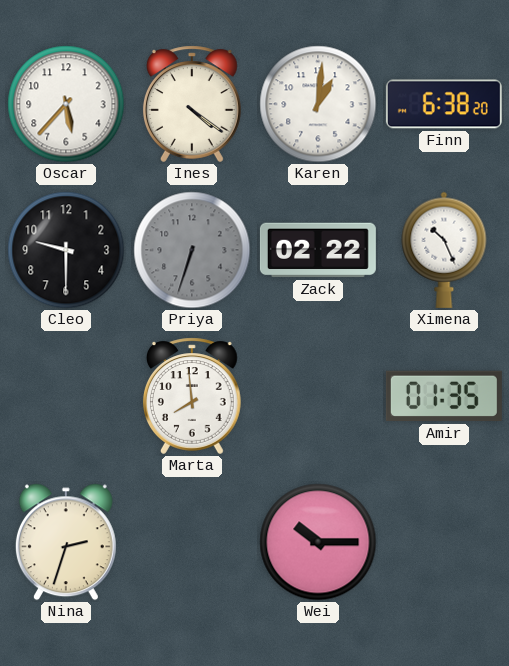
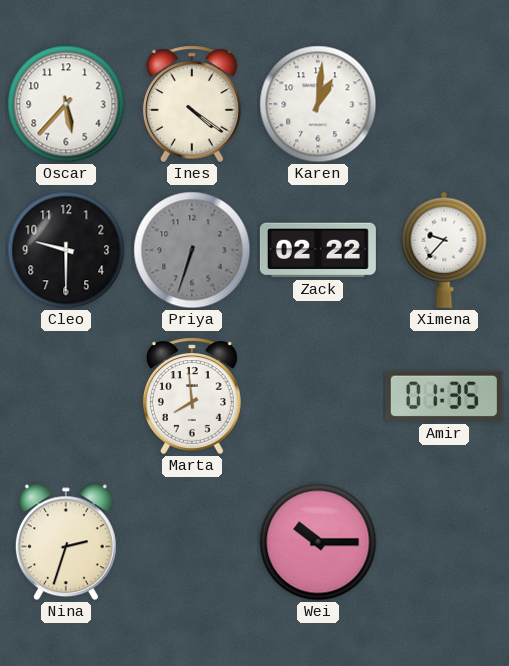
Finn: 6:38 -> none (444, 104)
Ximena: 10:26 -> 9:37 (444, 250)
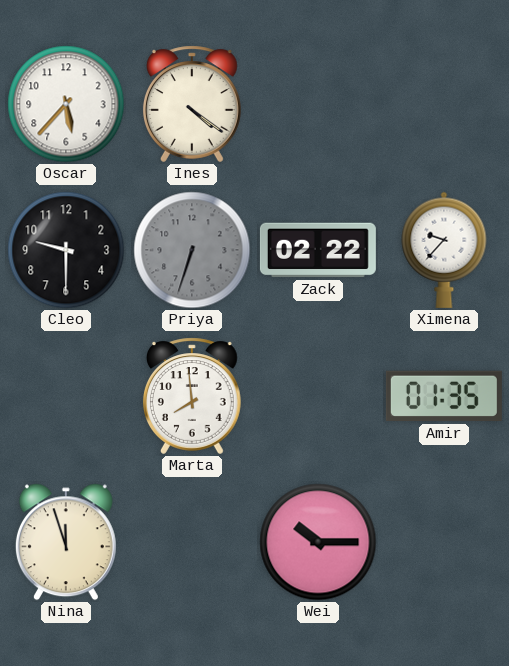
Karen: 1:01 -> none (318, 104)
Nina: 2:33 -> 11:57 (66, 542)
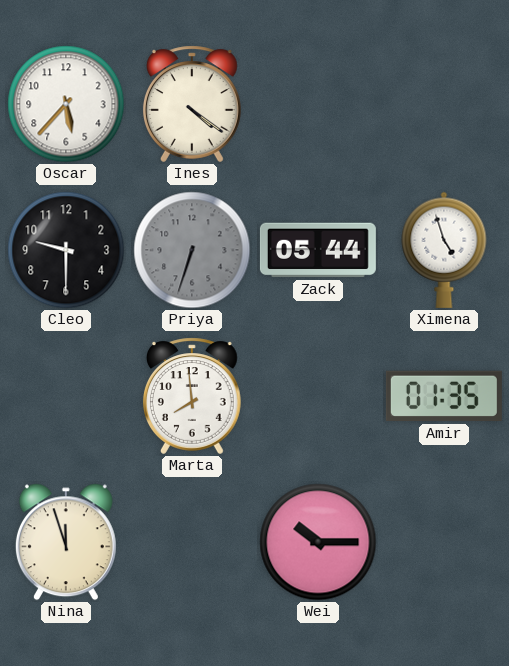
Zack: 02:22 -> 05:44 (318, 250)
Ximena: 9:37 -> 4:57 (444, 250)
